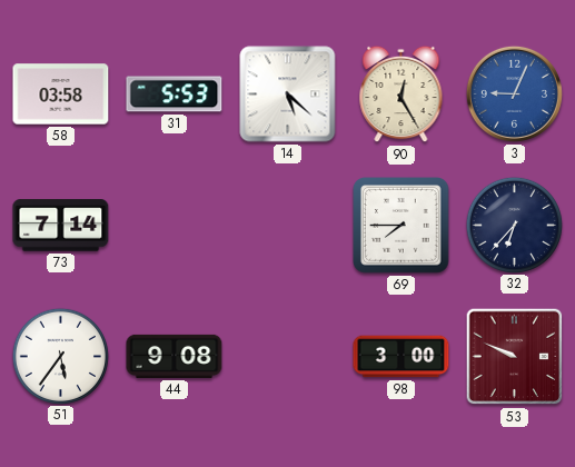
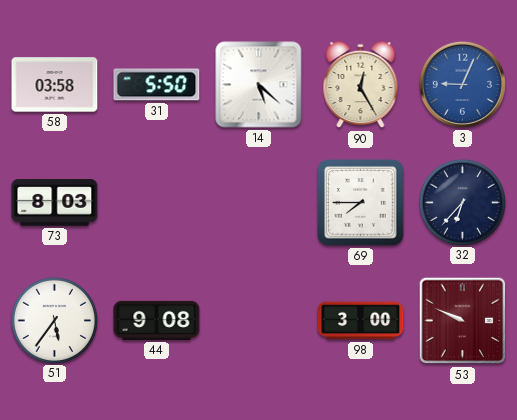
31: 5:53 -> 5:50 (157, 85)
73: 7:14 -> 8:03 (55, 203)
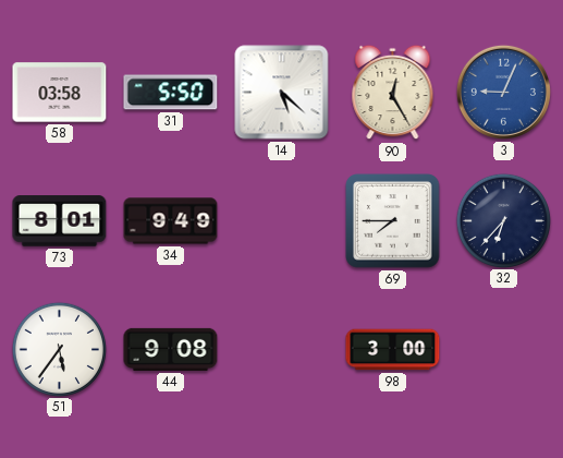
73: 8:03 -> 8:01 (60, 221)
34: none -> 9:49 (171, 221)
53: 9:49 -> none (463, 321)
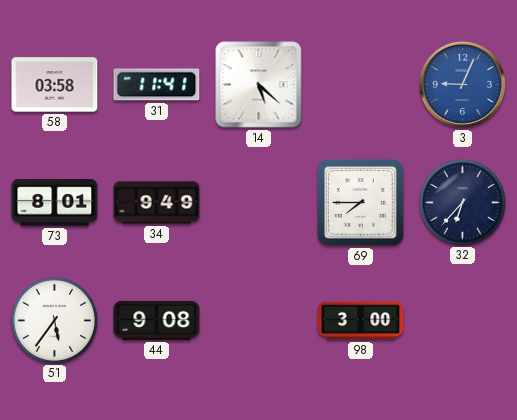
31: 5:50 -> 11:41 (157, 85)
90: 12:25 -> none (393, 93)
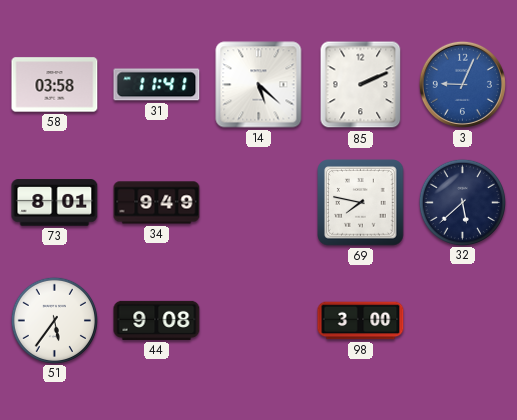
85: none -> 2:11 (361, 85)
69: 7:45 -> 7:47 (361, 203)
32: 6:37 -> 5:38 (462, 202)
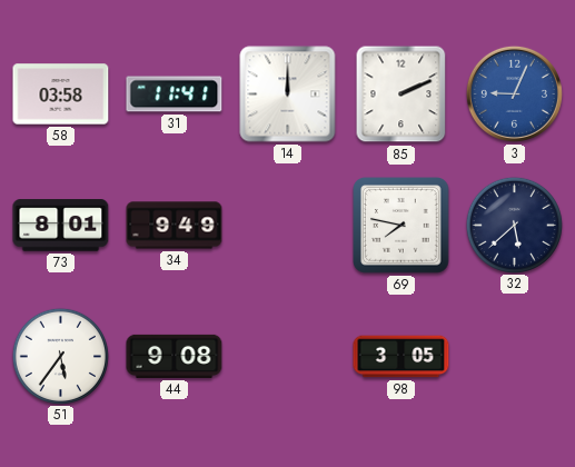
14: 5:22 -> 12:00 (288, 95)
98: 3:00 -> 3:05 (401, 357)
